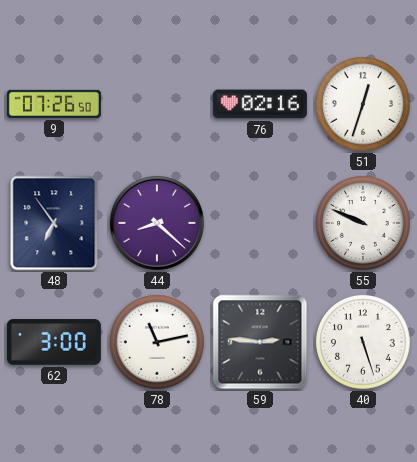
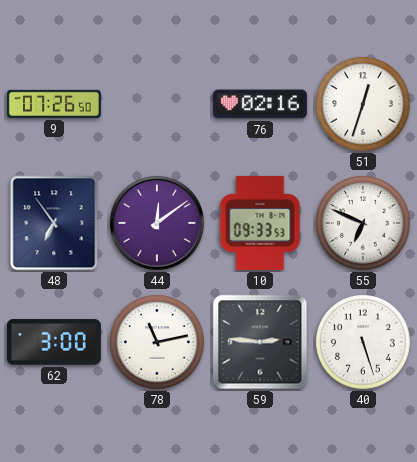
44: 8:22 -> 12:09 (157, 223)
10: none -> 09:33 (260, 223)
55: 9:49 -> 6:49 (364, 224)
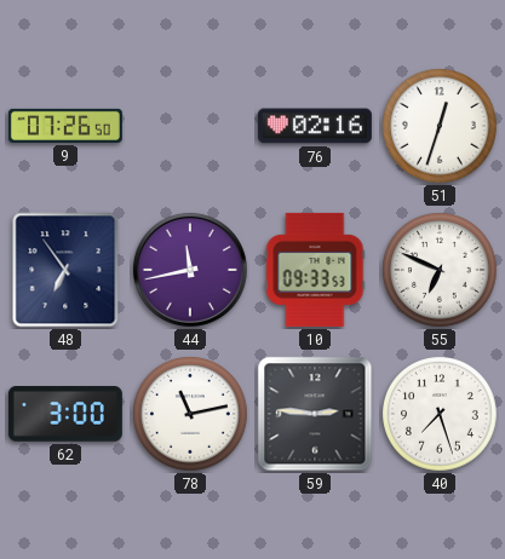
44: 12:09 -> 11:43 (190, 270)
40: 5:27 -> 7:27 (441, 415)
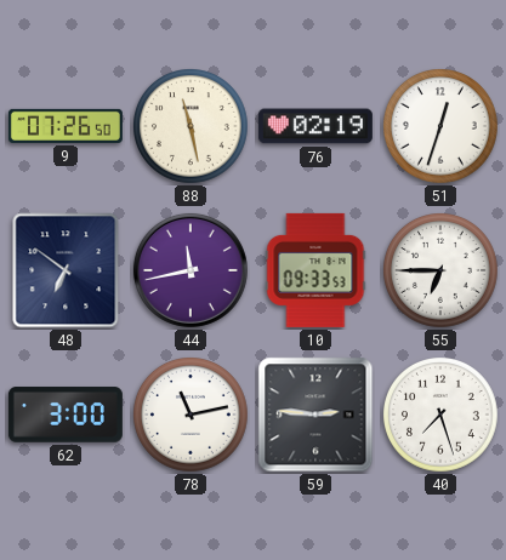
88: none -> 11:28 (192, 127)
76: 02:16 -> 02:19 (315, 126)
48: 6:54 -> 6:51 (66, 270)
55: 6:49 -> 6:45 (442, 272)
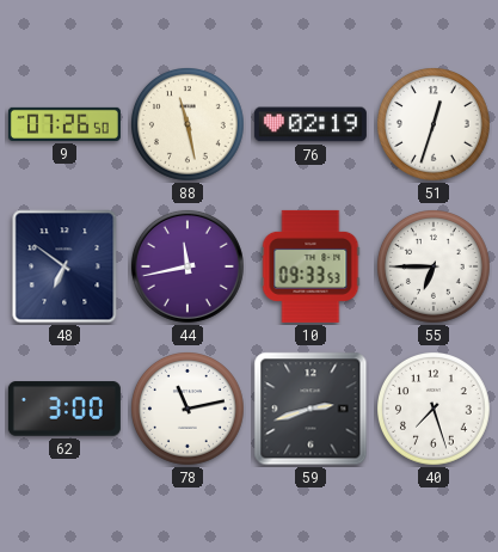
59: 2:46 -> 2:42 (311, 409)
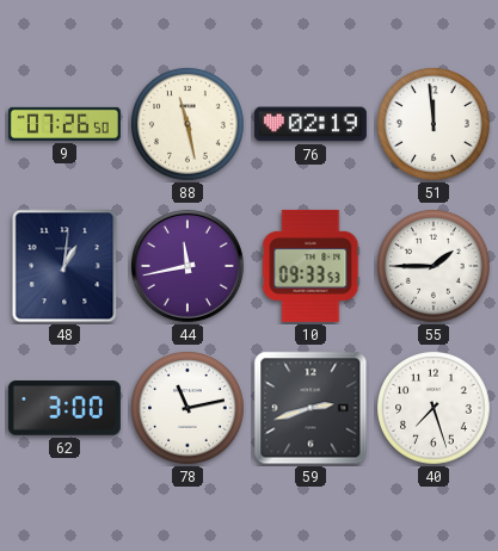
51: 12:33 -> 11:59 (435, 125)
48: 6:51 -> 1:01 (64, 266)
55: 6:45 -> 1:45 (435, 267)
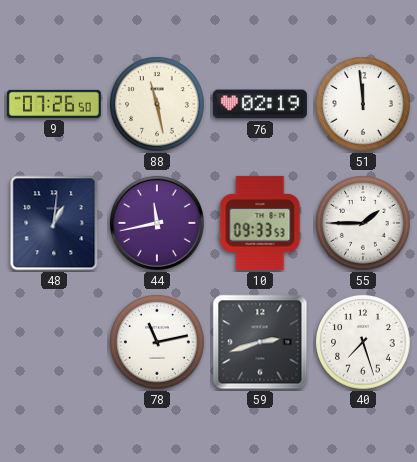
62: 3:00 -> none (64, 408)
